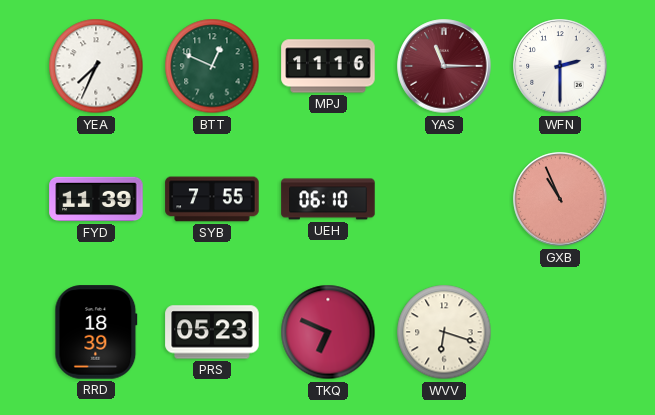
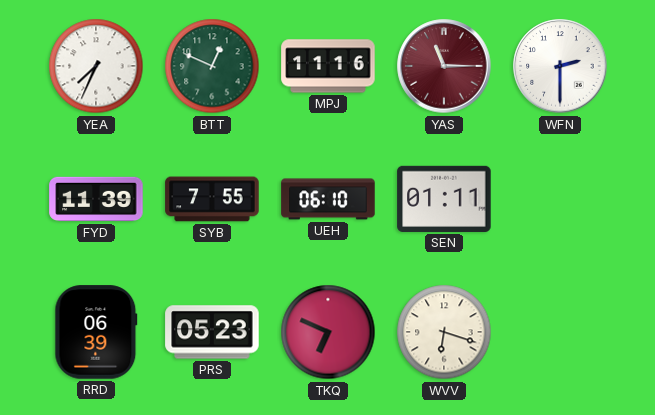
SEN: none -> 01:11 (444, 199)
GXB: 10:56 -> none (560, 199)
RRD: 18:39 -> 06:39 (96, 332)
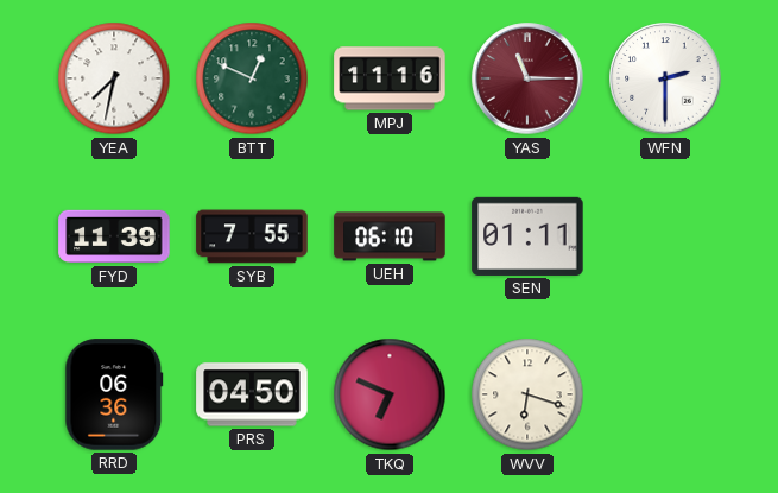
YEA: 7:34 -> 7:32 (114, 78)
RRD: 06:39 -> 06:36 (114, 394)
PRS: 05:23 -> 04:50 (252, 394)
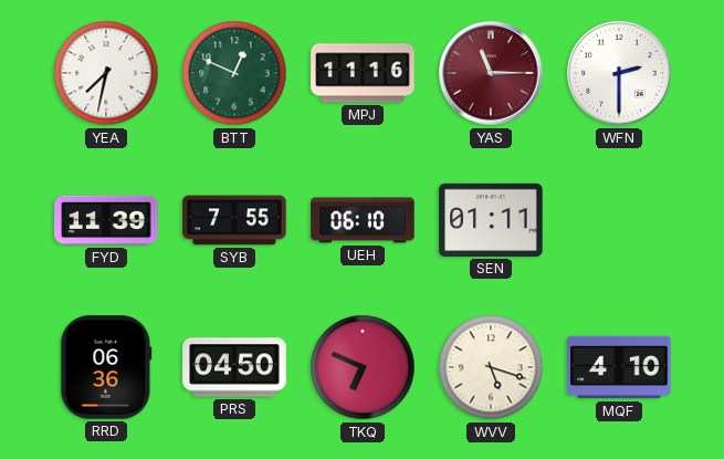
WVV: 6:18 -> 5:18 (491, 367)
MQF: none -> 4:10 (619, 367)
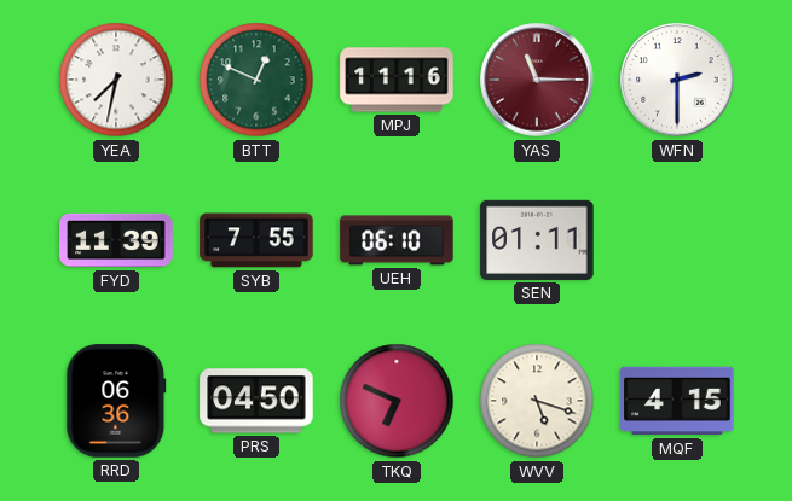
MQF: 4:10 -> 4:15 (677, 401)
